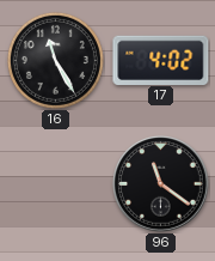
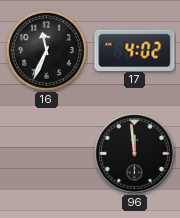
16: 11:25 -> 11:34 (46, 50)
96: 11:21 -> 11:59 (135, 154)
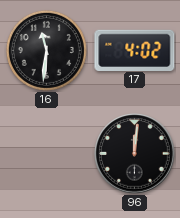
16: 11:34 -> 11:31 (46, 50)
96: 11:59 -> 12:01 (135, 154)
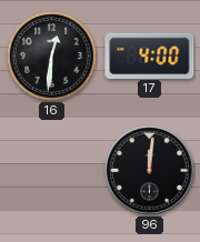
16: 11:31 -> 12:31 (51, 56)
17: 4:02 -> 4:00 (150, 56)
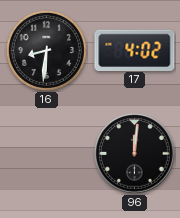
16: 12:31 -> 8:31 (46, 50)
17: 4:00 -> 4:02 (135, 50)
